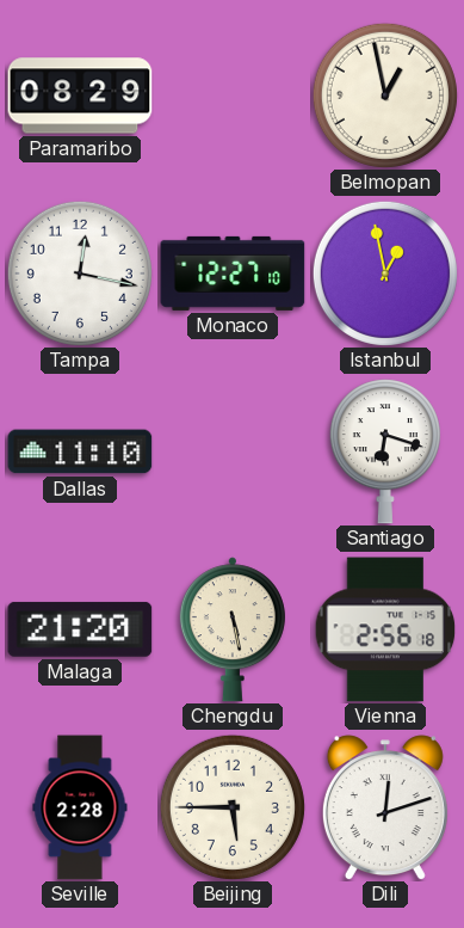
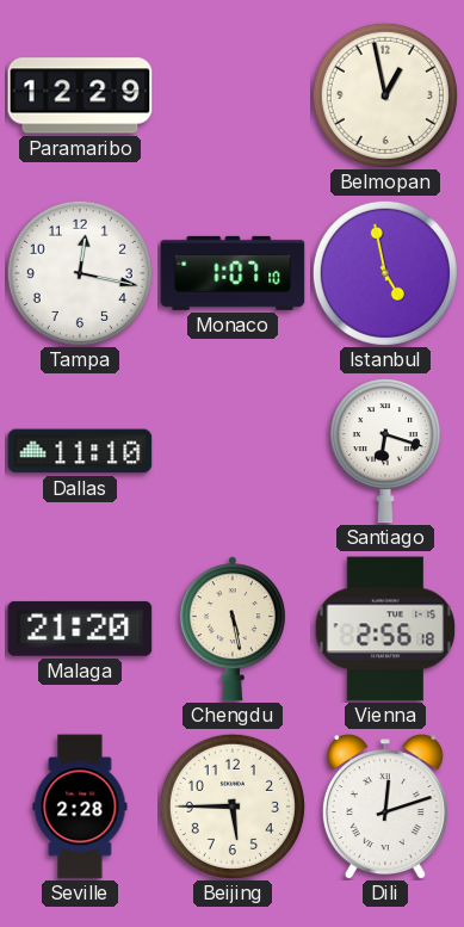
Paramaribo: 08:29 -> 12:29 (80, 95)
Monaco: 12:27 -> 1:07 (233, 273)
Istanbul: 12:58 -> 4:58 (385, 273)
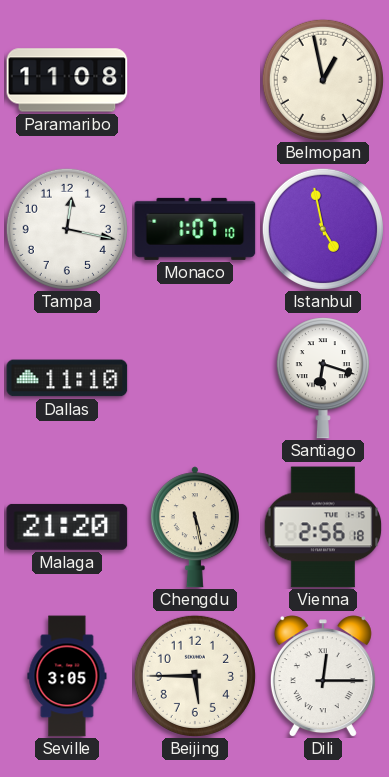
Paramaribo: 12:29 -> 11:08 (67, 80)
Seville: 2:28 -> 3:05 (67, 676)
Dili: 12:12 -> 12:15 (323, 676)
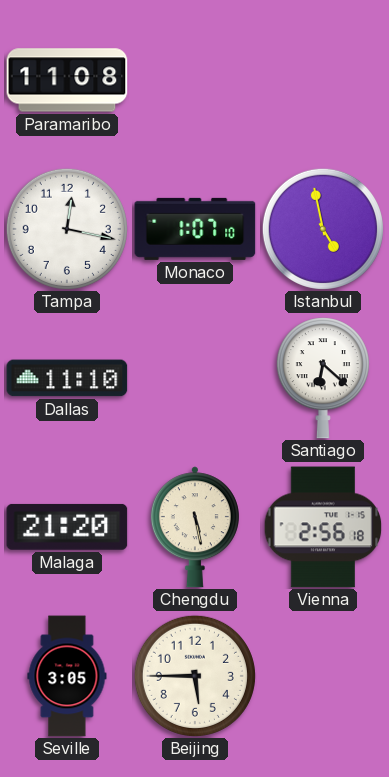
Belmopan: 12:58 -> none (323, 80)
Santiago: 6:18 -> 6:22 (323, 378)
Dili: 12:15 -> none (323, 676)
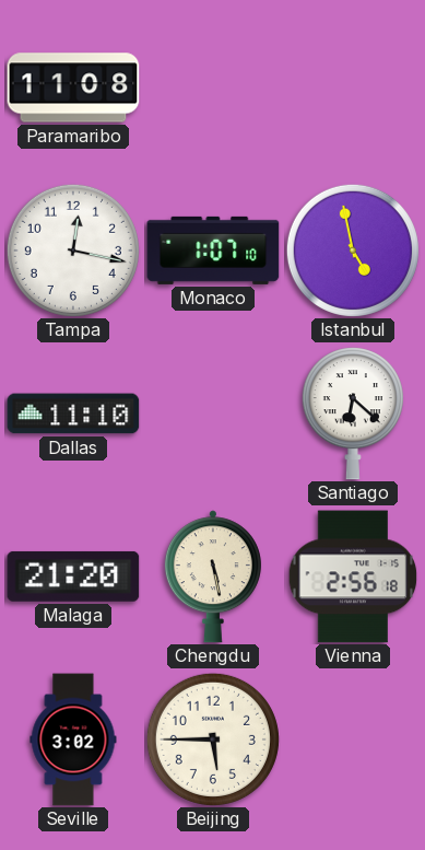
Seville: 3:05 -> 3:02 (73, 740)
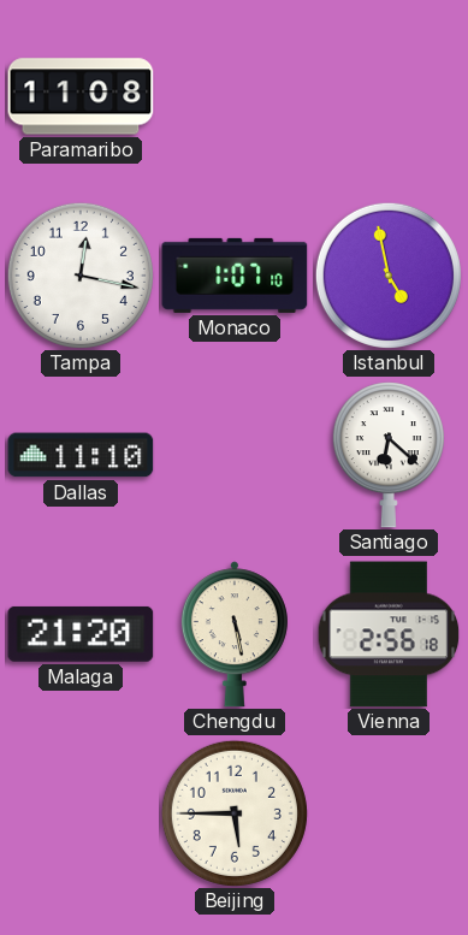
Seville: 3:02 -> none (73, 740)
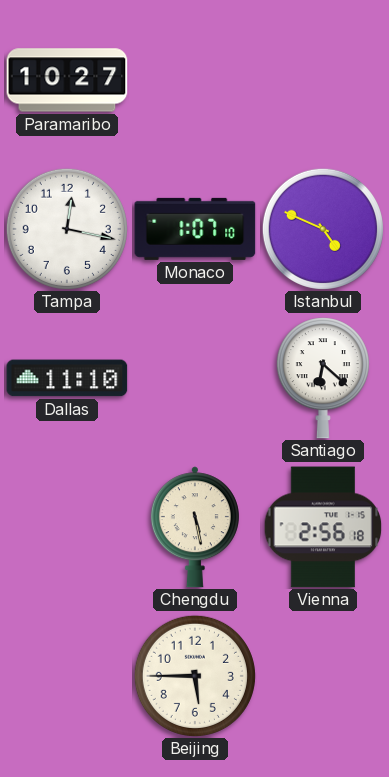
Paramaribo: 11:08 -> 10:27 (67, 80)
Istanbul: 4:58 -> 4:49 (323, 229)
Malaga: 21:20 -> none (81, 634)
